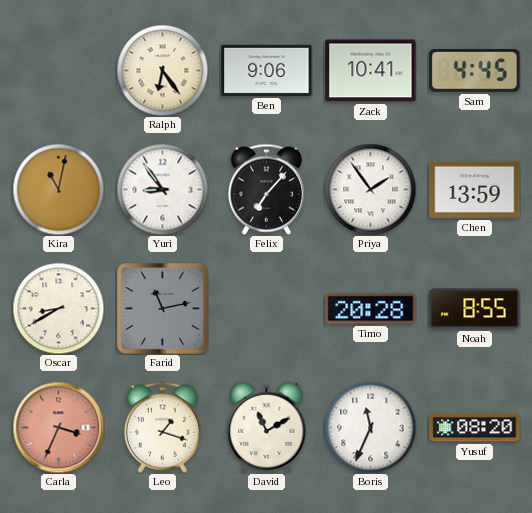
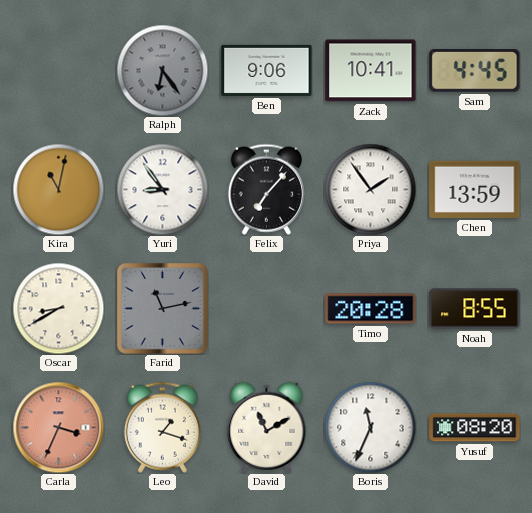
Ralph dial: cream -> grey (162, 70)
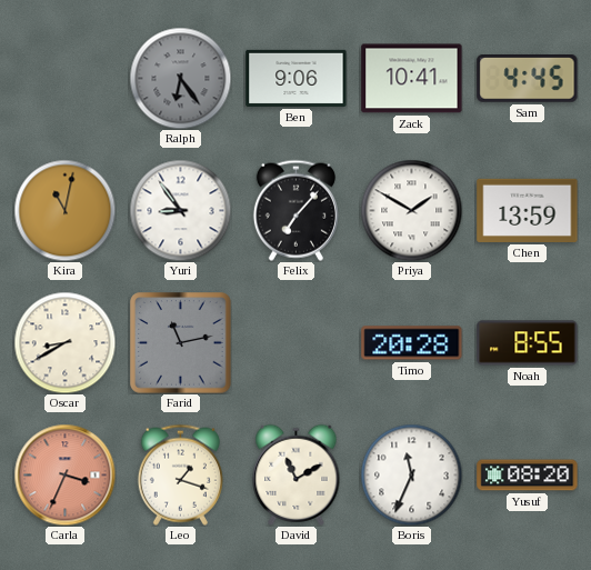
Priya: 1:54 -> 1:50 (411, 210)
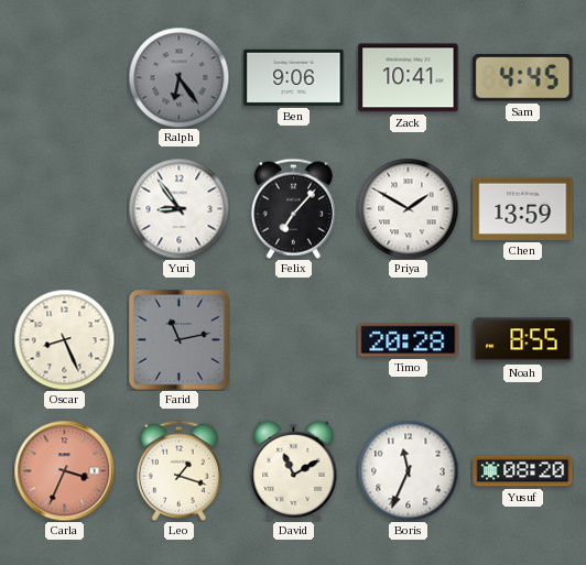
Kira: 11:02 -> none (64, 210)
Oscar: 8:40 -> 8:26 (64, 339)
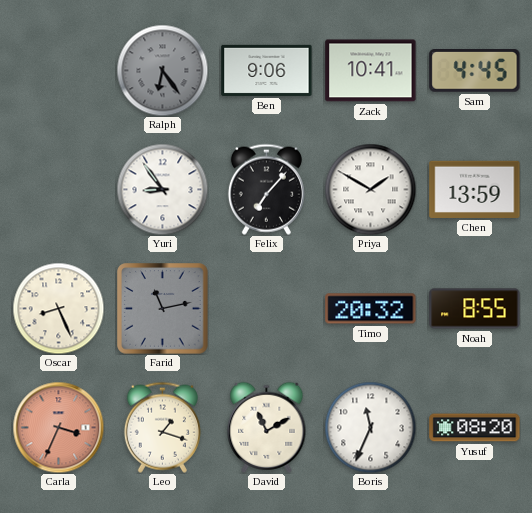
Timo: 20:28 -> 20:32 (371, 309)
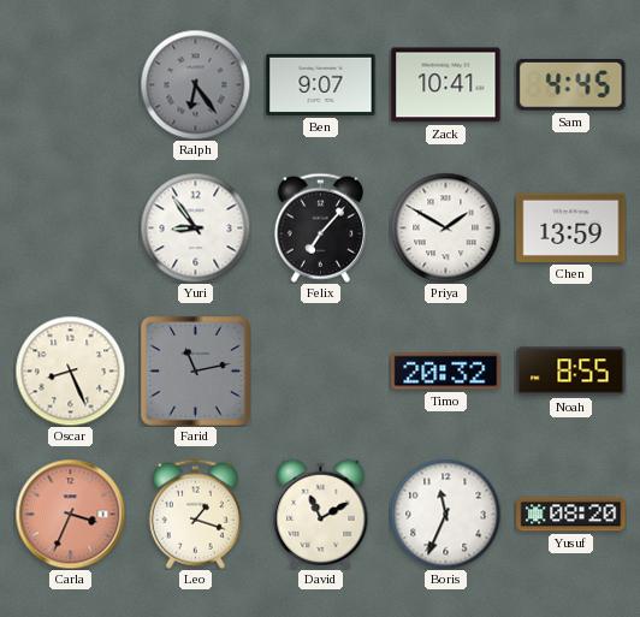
Ben: 9:06 -> 9:07 (321, 84)
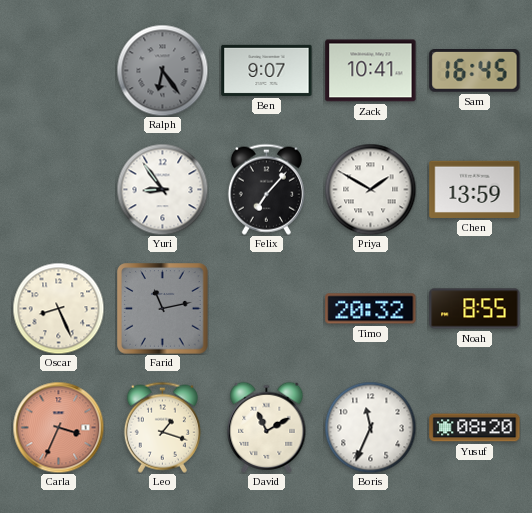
Sam: 4:45 -> 16:45 (475, 71)
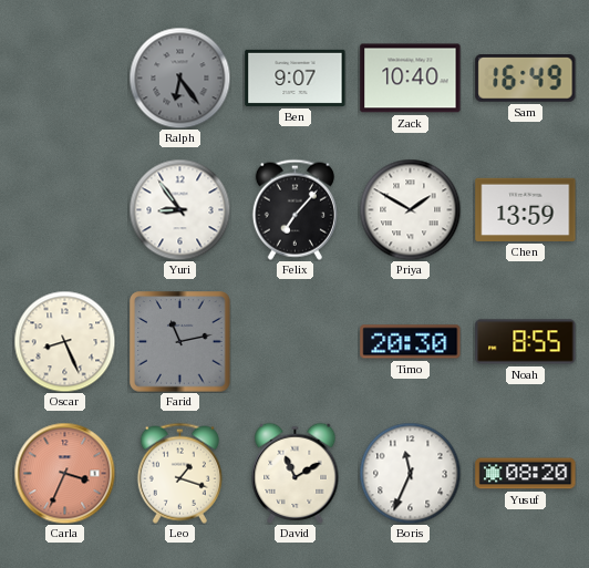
Zack: 10:41 -> 10:40 (411, 79)
Sam: 16:45 -> 16:49 (526, 79)
Timo: 20:32 -> 20:30 (411, 342)
